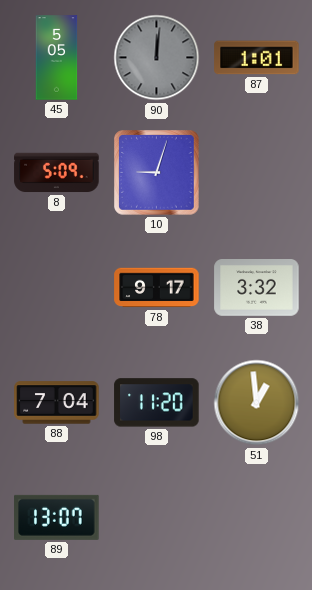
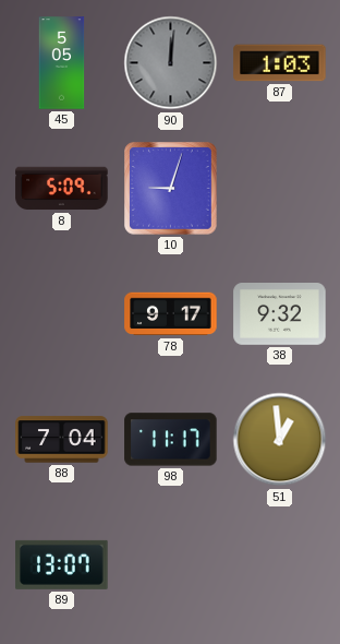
87: 1:01 -> 1:03 (280, 63)
38: 3:32 -> 9:32 (280, 314)
98: 11:20 -> 11:17 (171, 440)
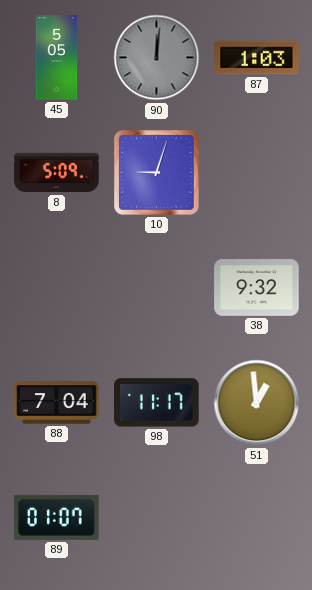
78: 9:17 -> none (171, 314)
89: 13:07 -> 01:07 (57, 517)
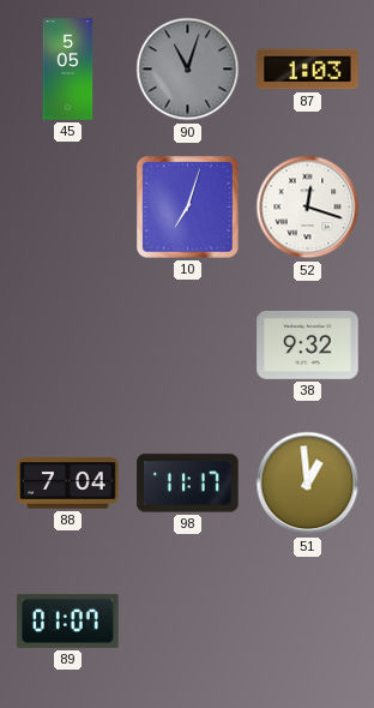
90: 12:01 -> 11:03 (188, 70)
8: 5:09 -> none (57, 173)
10: 9:03 -> 7:03 (188, 208)
52: none -> 12:18 (308, 208)
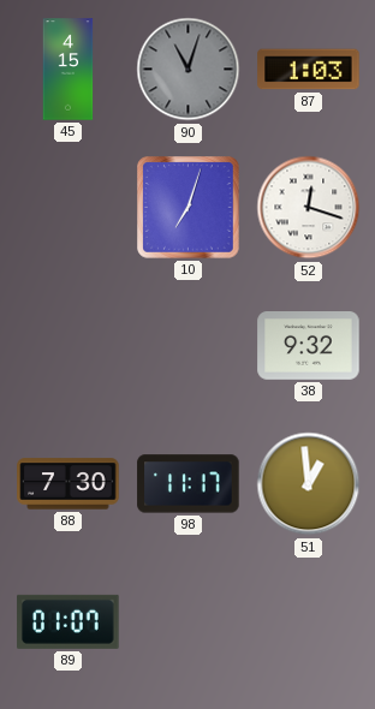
45: 5:05 -> 4:15 (69, 70)
88: 7:04 -> 7:30 (69, 484)
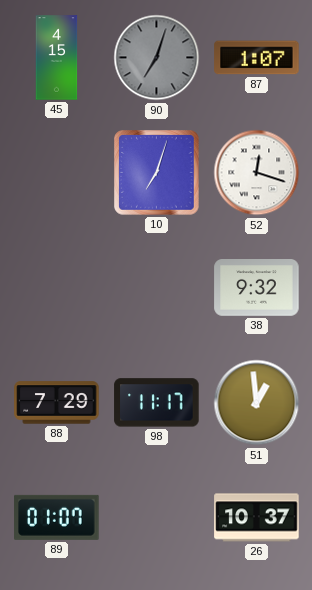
90: 11:03 -> 7:03 (157, 58)
87: 1:03 -> 1:07 (257, 58)
88: 7:30 -> 7:29 (57, 403)
26: none -> 10:37 (257, 518)
